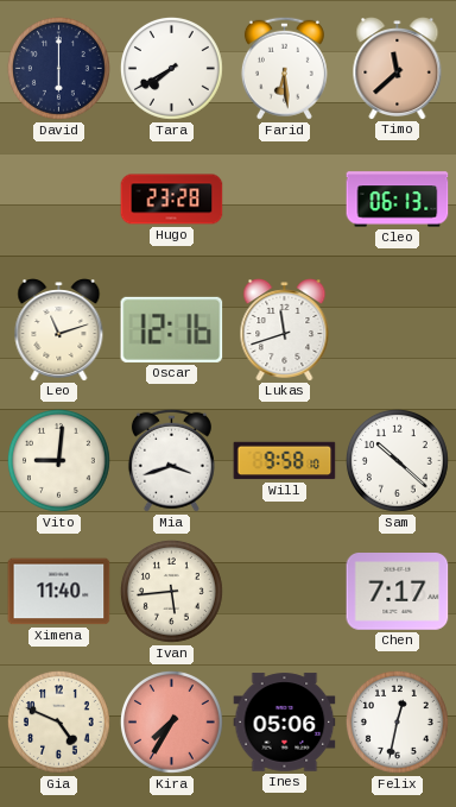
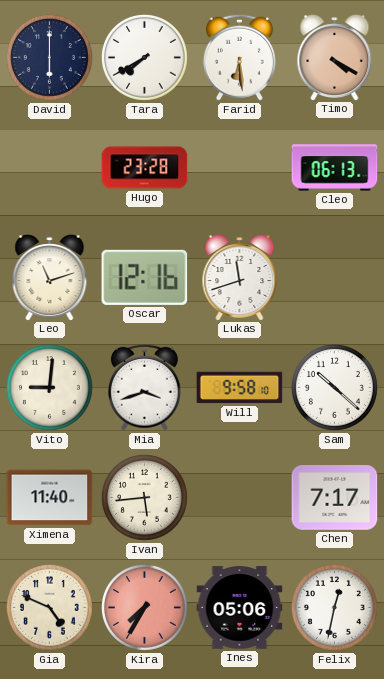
Timo: 11:38 -> 4:20 (335, 58)
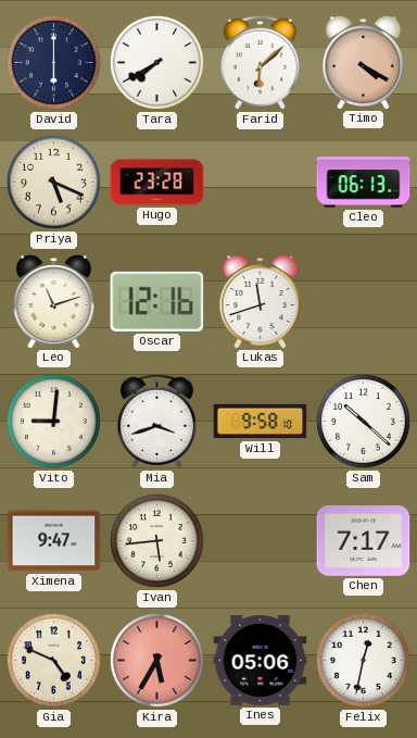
Farid: 6:29 -> 6:08 (260, 62)
Priya: none -> 5:19 (53, 182)
Ximena: 11:40 -> 9:47 (54, 541)
Kira: 7:35 -> 5:35 (156, 660)
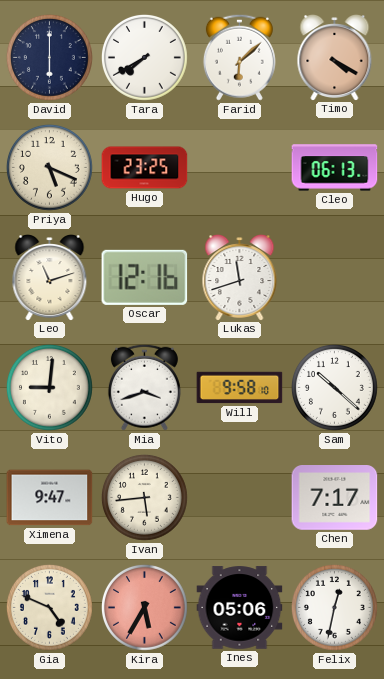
Hugo: 23:28 -> 23:25 (145, 168)
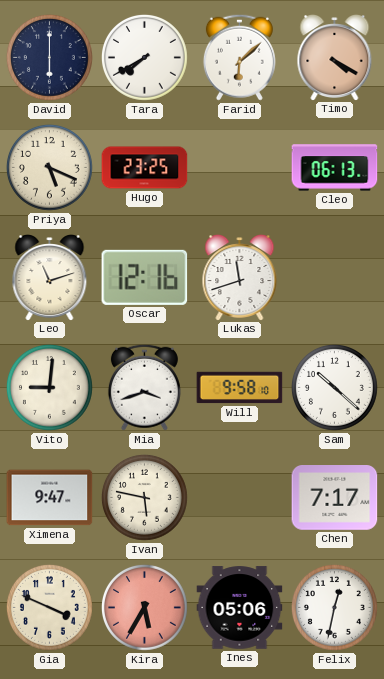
Ivan: 5:44 -> 5:47 (144, 497)
Gia: 4:49 -> 3:49 (49, 607)
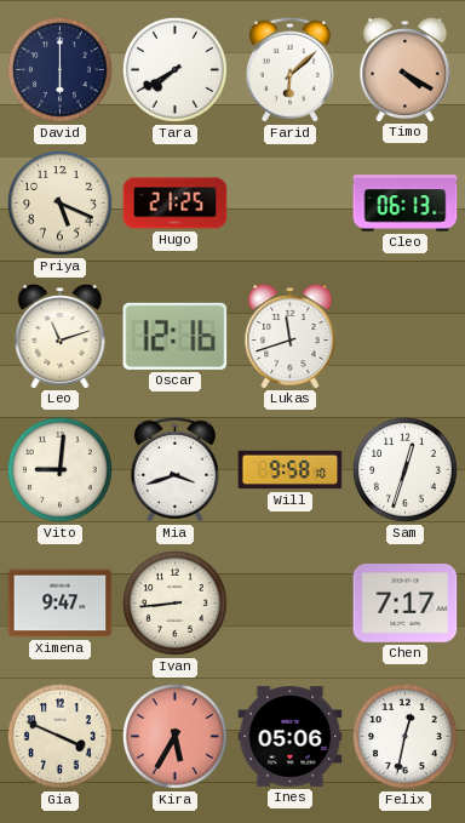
Hugo: 23:25 -> 21:25 (176, 204)
Sam: 10:22 -> 12:33 (404, 469)
Ivan: 5:47 -> 8:44 (174, 602)
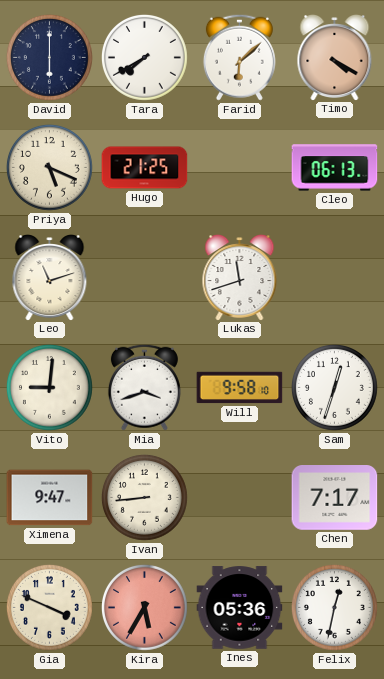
Oscar: 12:16 -> none (176, 336)
Ines: 05:06 -> 05:36 (240, 608)
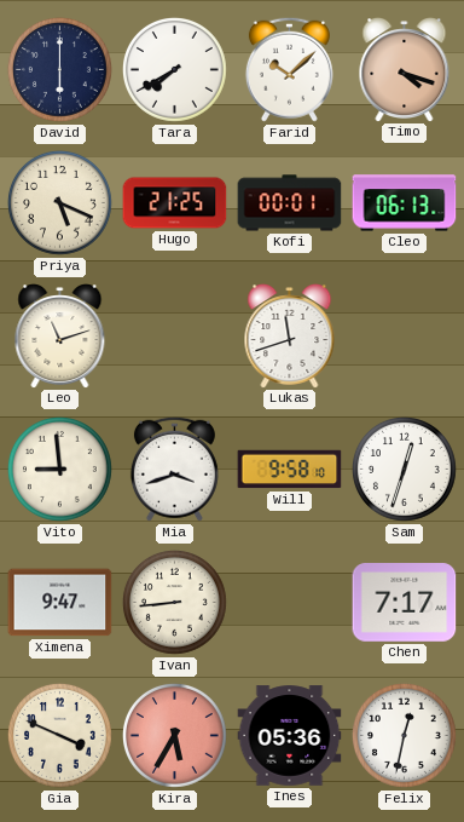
Farid: 6:08 -> 10:08 (289, 69)
Timo: 4:20 -> 4:18 (405, 70)
Kofi: none -> 00:01 (290, 203)
Vito: 9:01 -> 8:59 (59, 469)
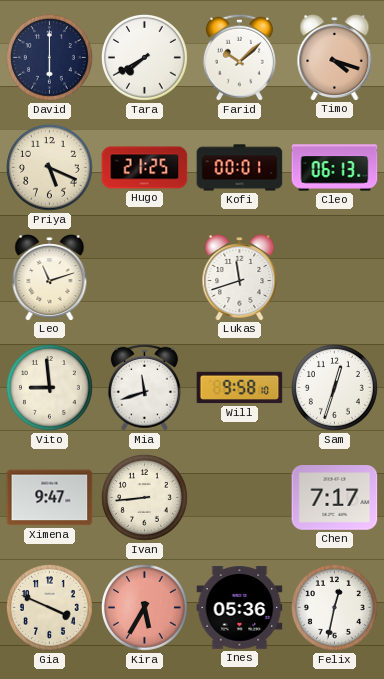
Mia: 3:42 -> 11:42 (144, 387)
